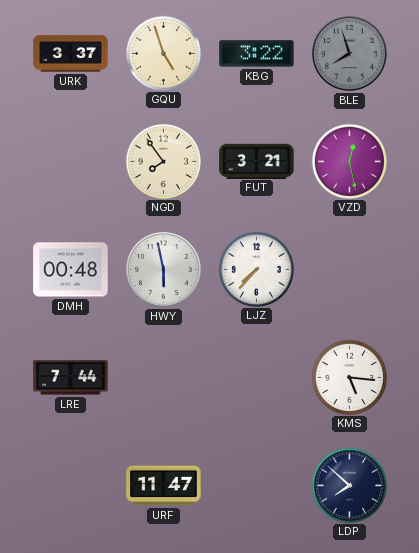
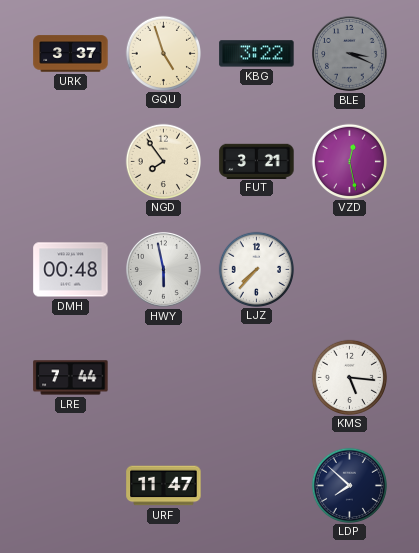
BLE: 7:57 -> 3:19 (350, 54)
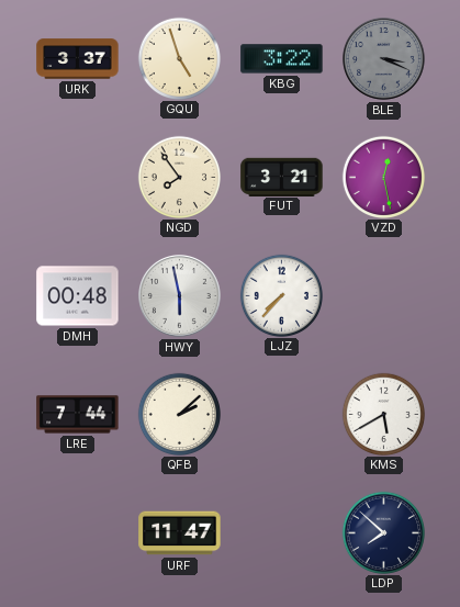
QFB: none -> 2:08 (179, 414)
KMS: 5:16 -> 5:40 (383, 414)
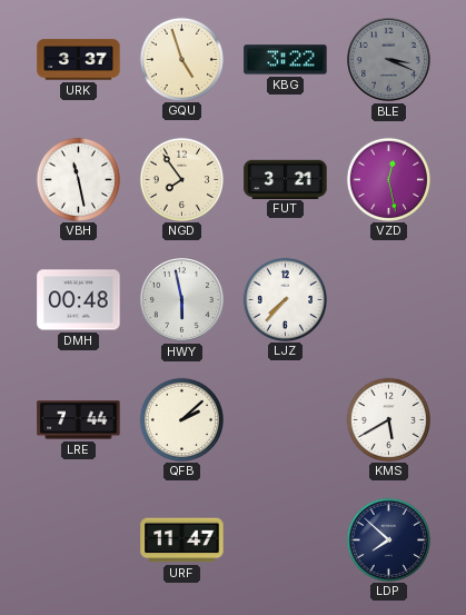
VBH: none -> 11:28 (78, 179)
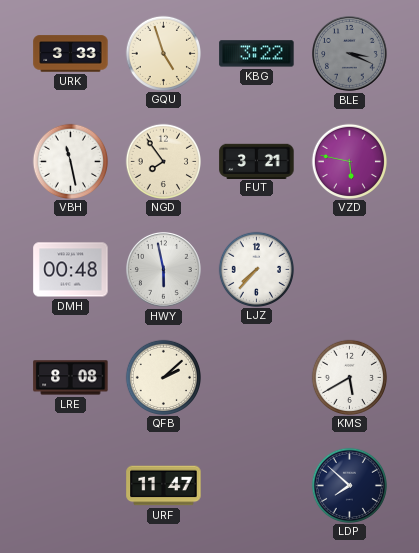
URK: 3:37 -> 3:33 (71, 54)
VZD: 12:28 -> 5:47 (349, 161)
LRE: 7:44 -> 8:08 (71, 378)
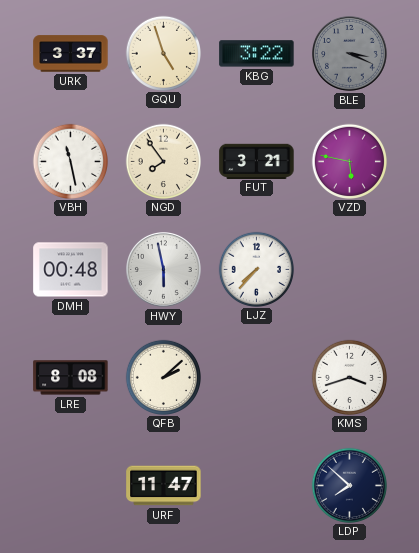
URK: 3:33 -> 3:37 (71, 54)
KMS: 5:40 -> 3:42 (349, 377)
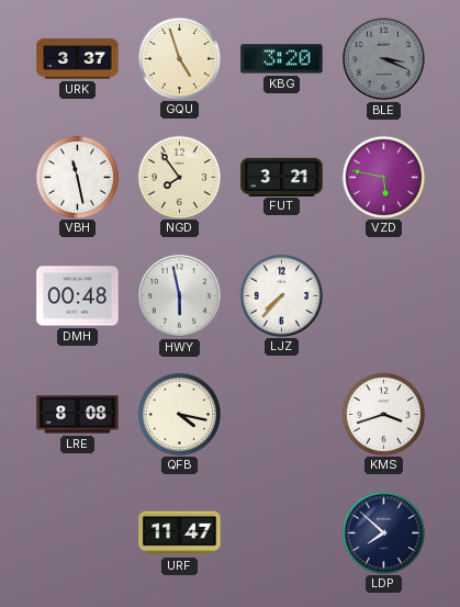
KBG: 3:22 -> 3:20 (282, 59)
QFB: 2:08 -> 4:17 (179, 414)
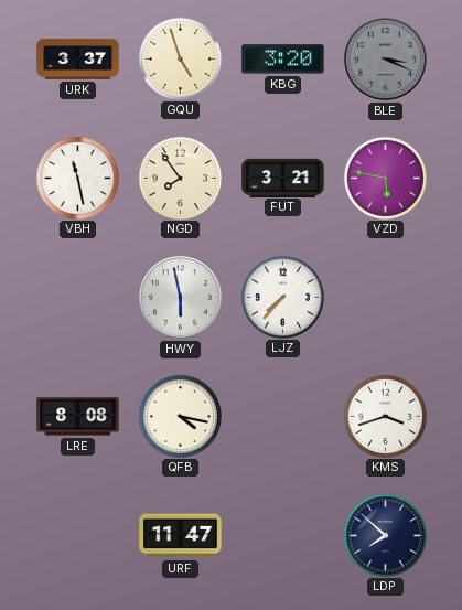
DMH: 00:48 -> none (78, 296)
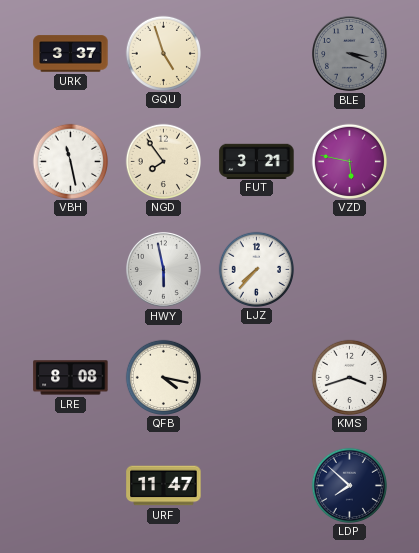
KBG: 3:20 -> none (283, 60)
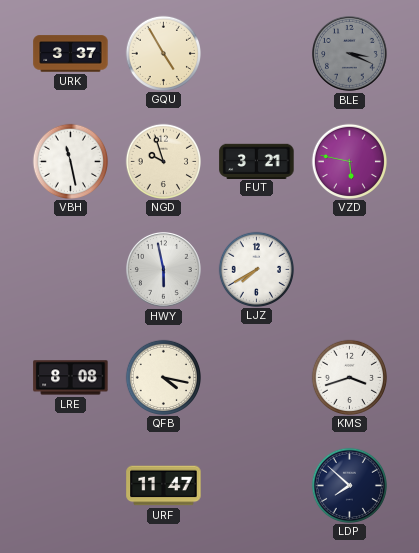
GQU: 4:57 -> 4:55 (163, 53)
NGD: 7:54 -> 9:57 (163, 161)
LJZ: 7:37 -> 7:40 (256, 269)
